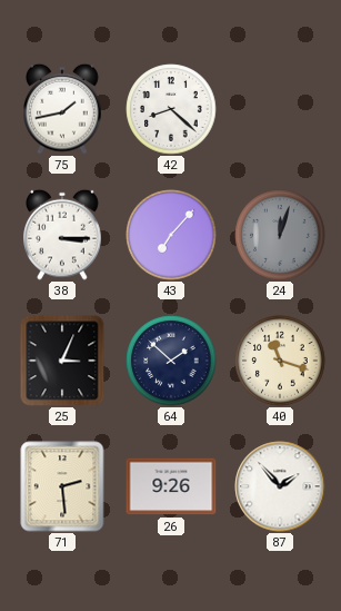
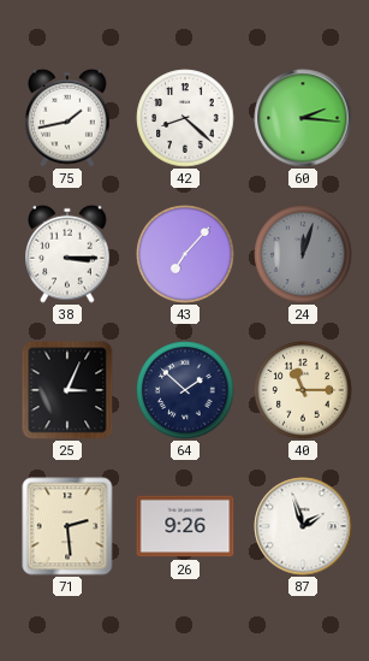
60: none -> 2:16 (303, 118)
40: 11:18 -> 11:15 (303, 390)
87: 1:53 -> 1:57 (303, 526)
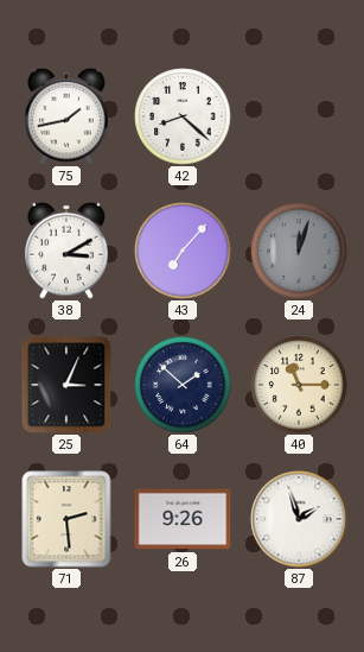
60: 2:16 -> none (303, 118)
38: 3:15 -> 3:10 (66, 251)
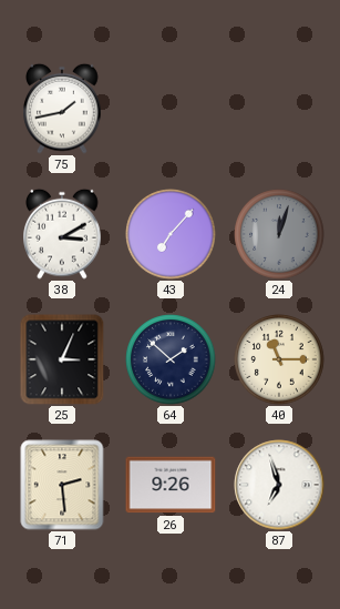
42: 8:22 -> none (183, 116)
87: 1:57 -> 6:57 (279, 485)
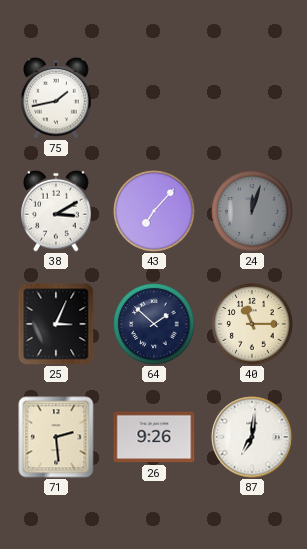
87: 6:57 -> 7:01 (252, 437)
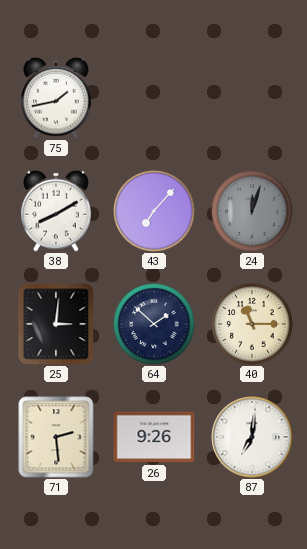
38: 3:10 -> 8:10 (56, 211)
25: 3:04 -> 3:01 (56, 324)
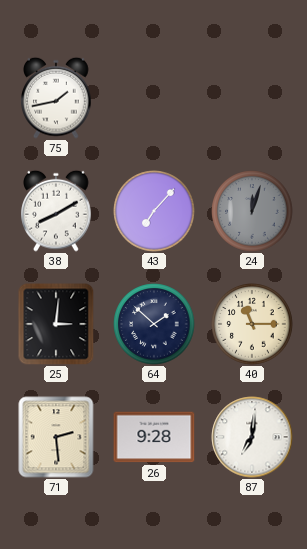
26: 9:26 -> 9:28 (154, 437)
